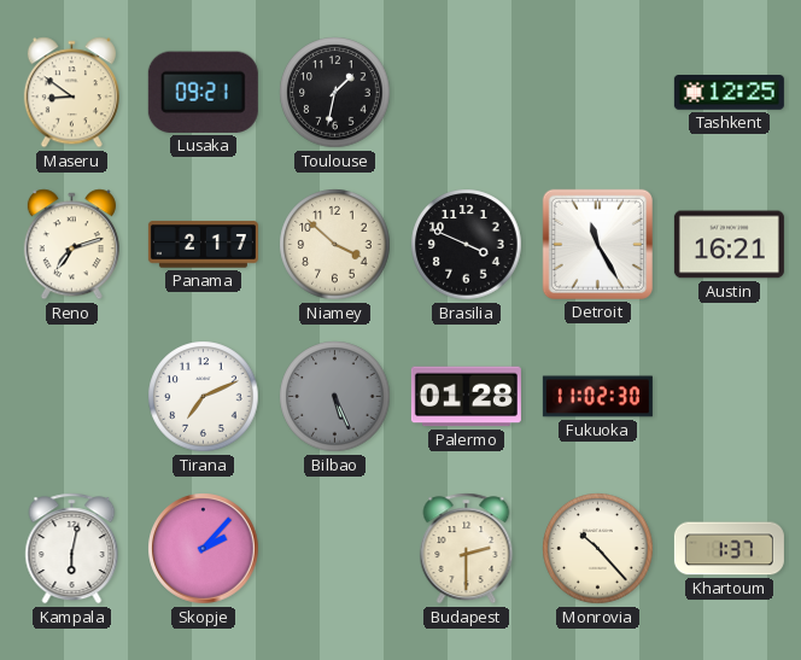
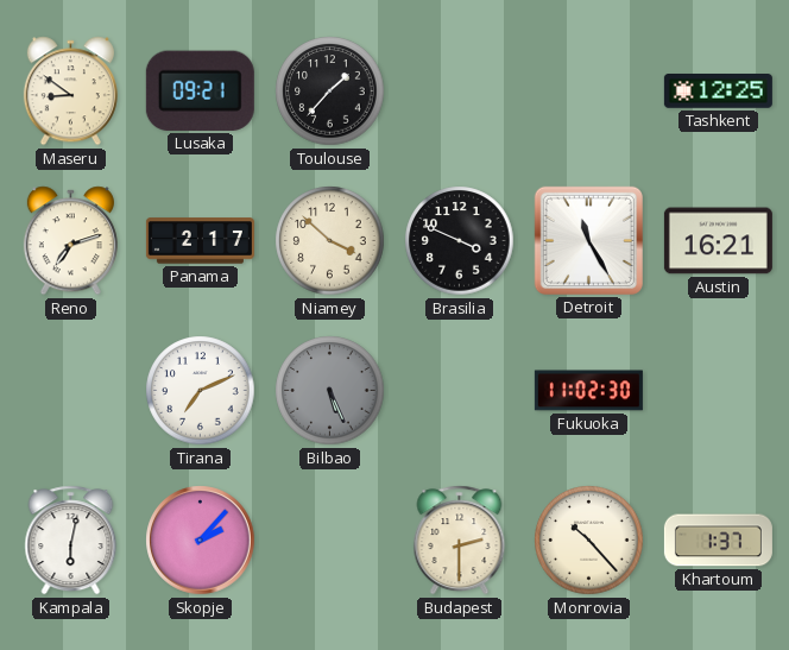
Toulouse: 1:32 -> 1:37 (330, 91)
Palermo: 01:28 -> none (466, 397)
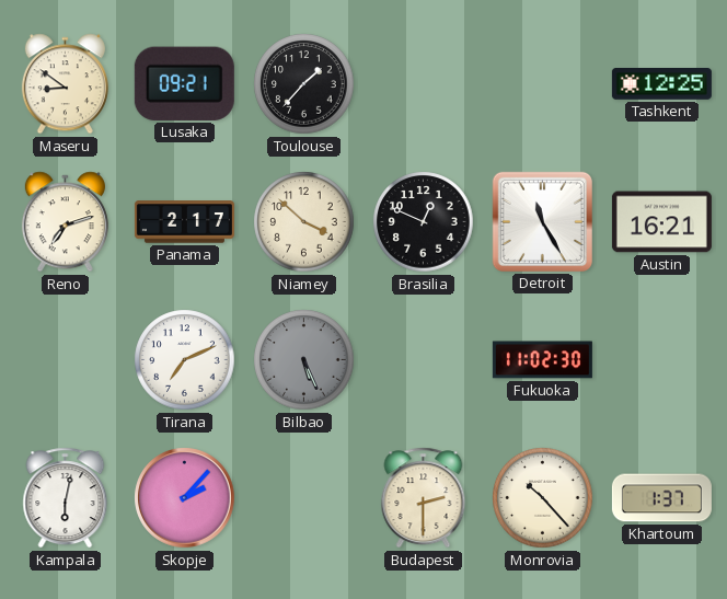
Brasilia: 3:49 -> 12:49 (424, 222)
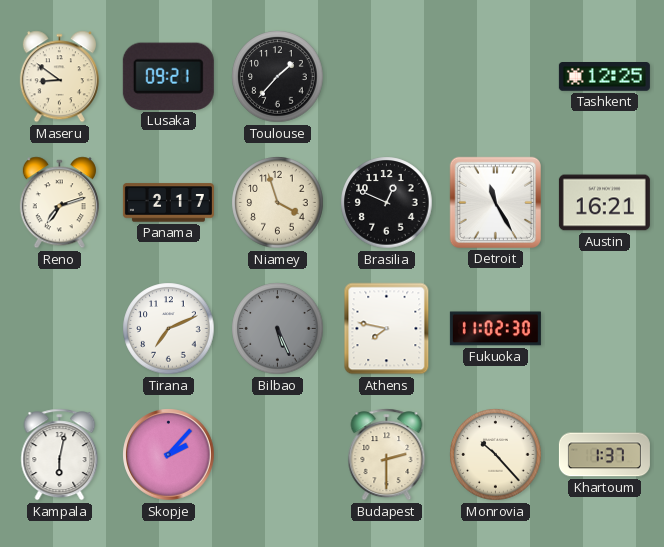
Niamey: 3:52 -> 3:57 (278, 203)
Athens: none -> 7:47 (387, 329)
